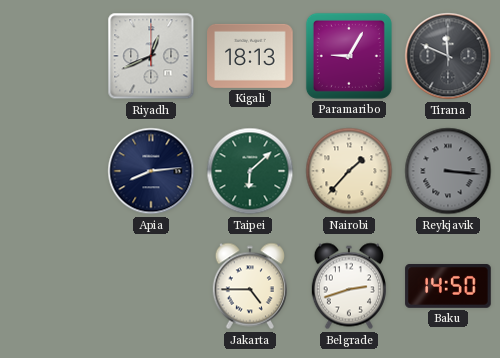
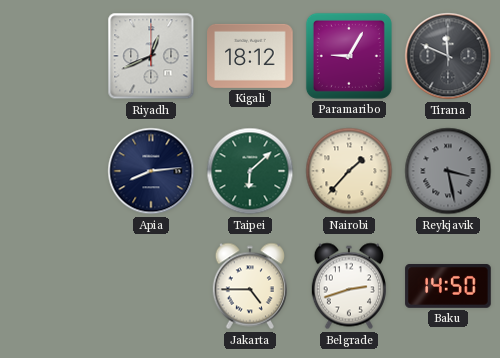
Kigali: 18:13 -> 18:12 (250, 56)
Reykjavik: 3:16 -> 3:28 (448, 171)
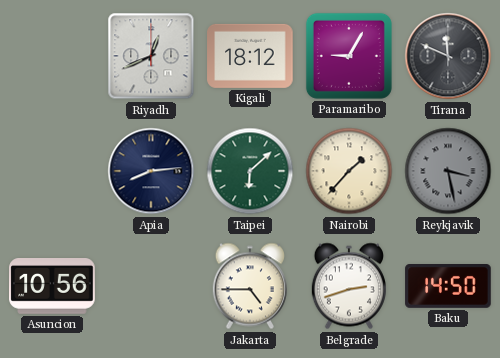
Asuncion: none -> 10:56 (52, 287)
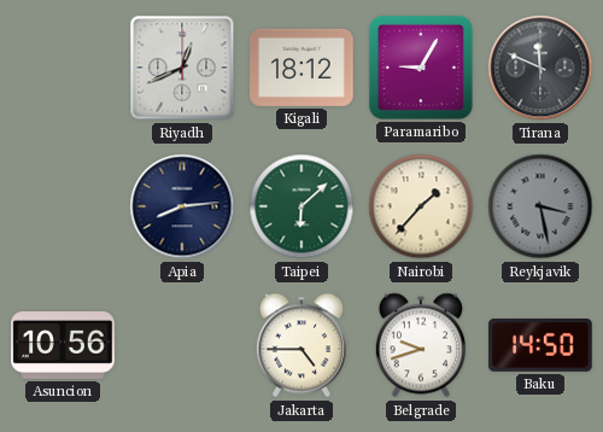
Belgrade: 2:42 -> 9:42 (421, 345)
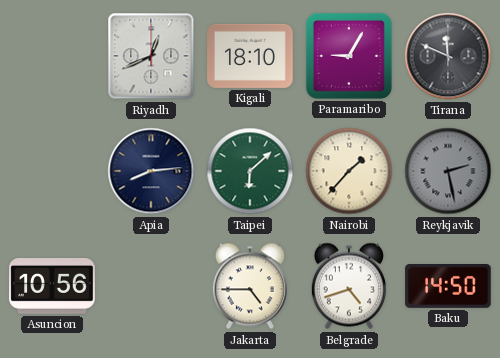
Kigali: 18:12 -> 18:10 (250, 56)
Reykjavik: 3:28 -> 2:28 (448, 171)
Belgrade: 9:42 -> 4:42 (349, 286)
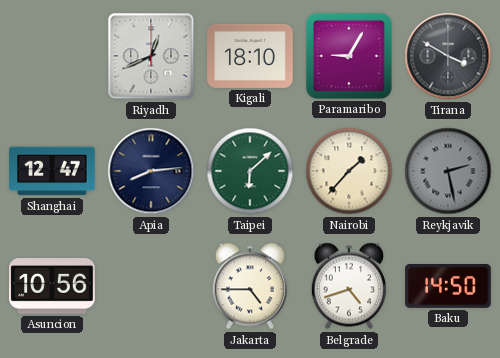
Tirana: 11:49 -> 3:50 (448, 56)
Shanghai: none -> 12:47 (52, 171)
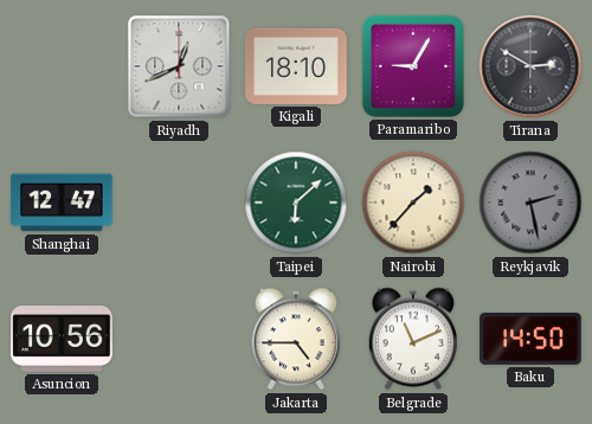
Tirana: 3:50 -> 2:50 (530, 66)
Apia: 8:14 -> none (151, 171)
Belgrade: 4:42 -> 11:11 (413, 339)
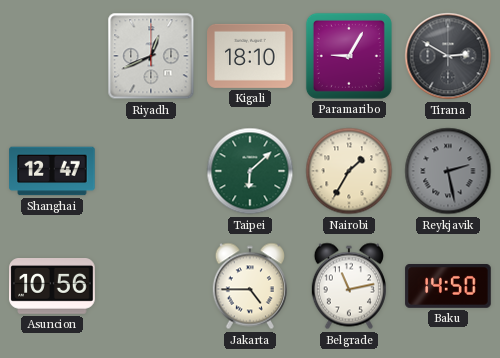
Nairobi: 1:37 -> 1:35 (349, 171)
Belgrade: 11:11 -> 11:13 (349, 286)
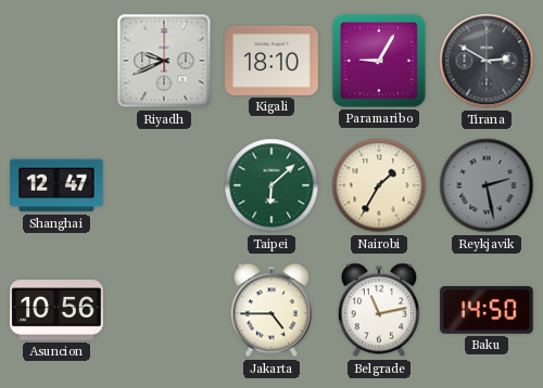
Riyadh: 12:41 -> 9:41 (164, 61)
